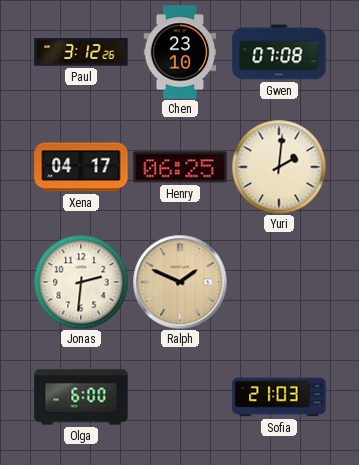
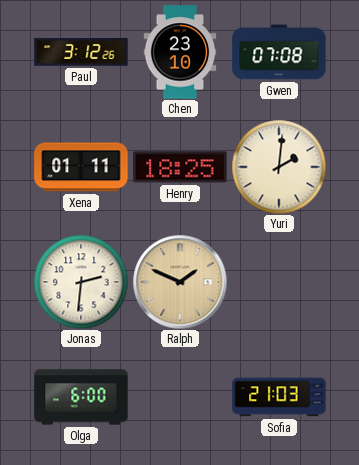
Xena: 04:17 -> 01:11 (81, 167)
Henry: 06:25 -> 18:25 (180, 167)
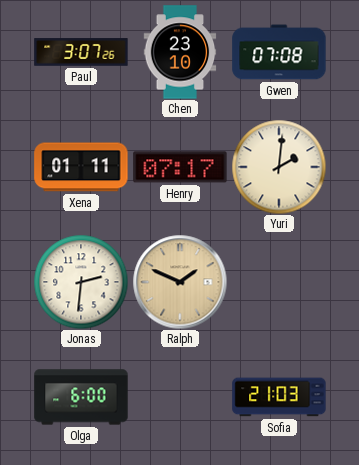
Paul: 3:12 -> 3:07 (81, 52)
Henry: 18:25 -> 07:17 (180, 167)
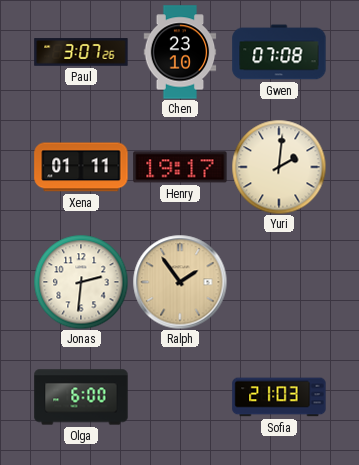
Henry: 07:17 -> 19:17 (180, 167)
Ralph: 1:49 -> 1:54 (180, 282)
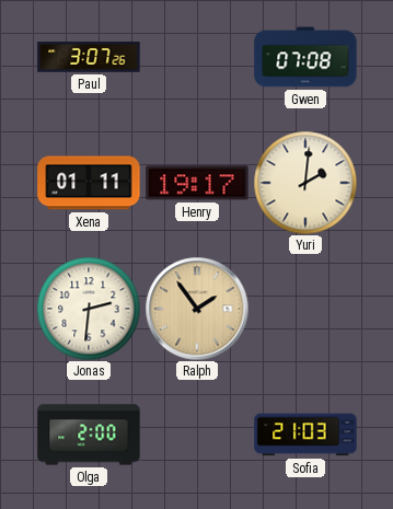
Chen: 23:10 -> none (180, 52)
Olga: 6:00 -> 2:00 (89, 435)
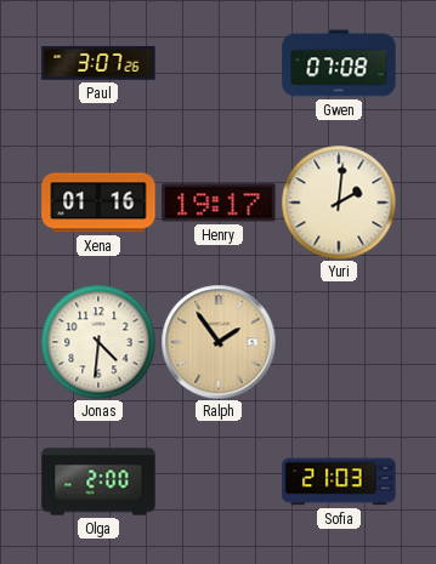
Xena: 01:11 -> 01:16 (98, 203)
Jonas: 2:31 -> 4:31 (98, 342)
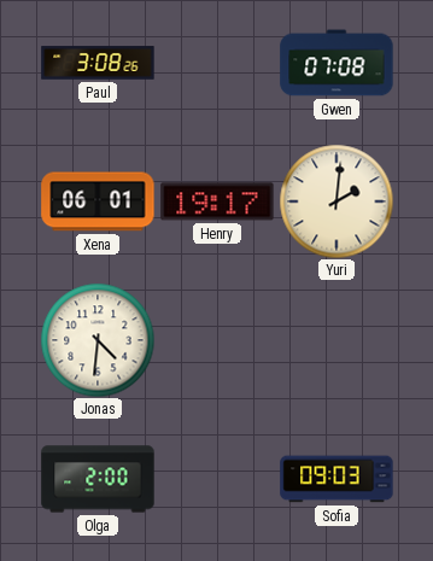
Paul: 3:07 -> 3:08 (98, 63)
Xena: 01:16 -> 06:01 (98, 201)
Ralph: 1:54 -> none (219, 342)
Sofia: 21:03 -> 09:03 (337, 479)
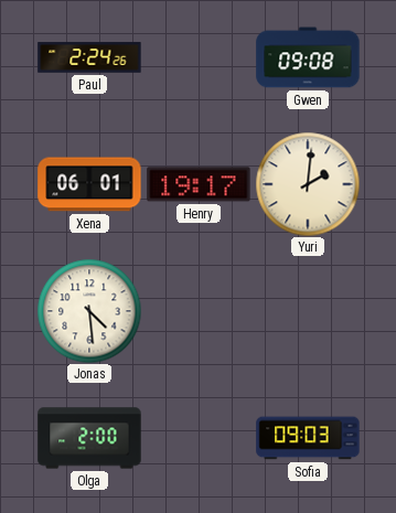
Paul: 3:08 -> 2:24 (89, 57)
Gwen: 07:08 -> 09:08 (308, 57)
Jonas: 4:31 -> 4:29 (89, 311)
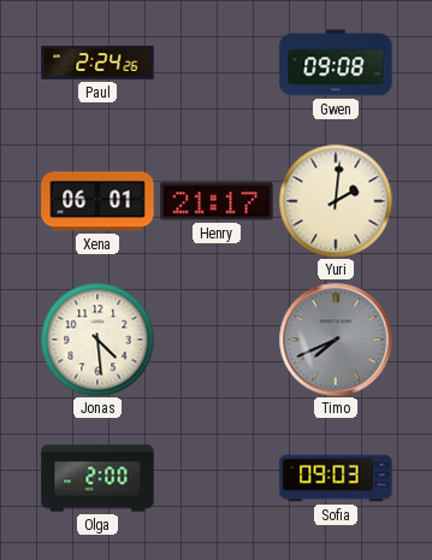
Henry: 19:17 -> 21:17 (217, 201)
Timo: none -> 7:41 (336, 340)
